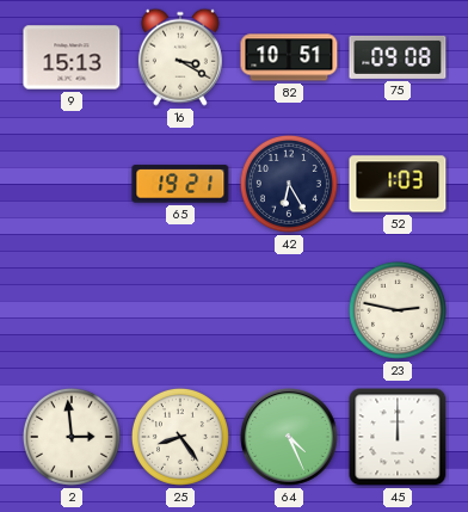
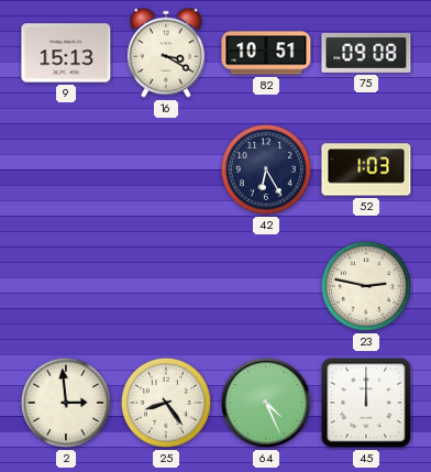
65: 19:21 -> none (180, 184)
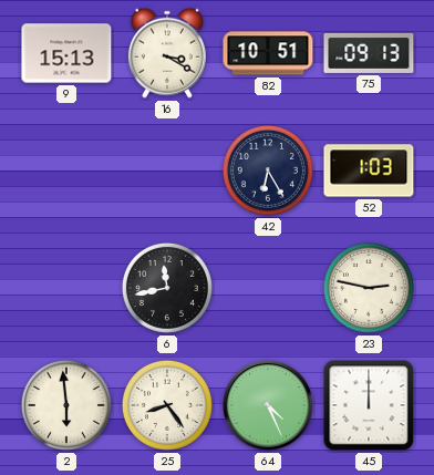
75: 09:08 -> 09:13 (369, 53)
6: none -> 11:43 (167, 288)
2: 2:59 -> 5:59 (66, 405)
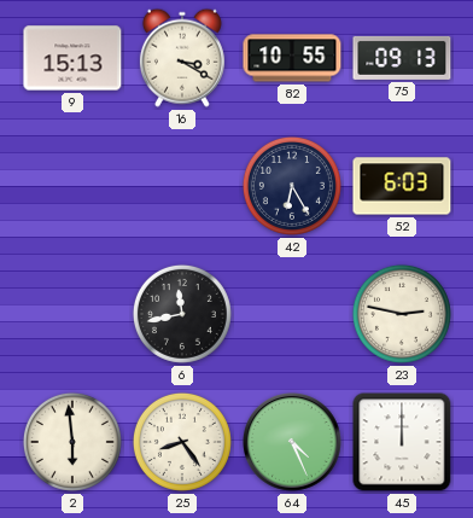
82: 10:51 -> 10:55 (292, 58)
52: 1:03 -> 6:03 (402, 186)
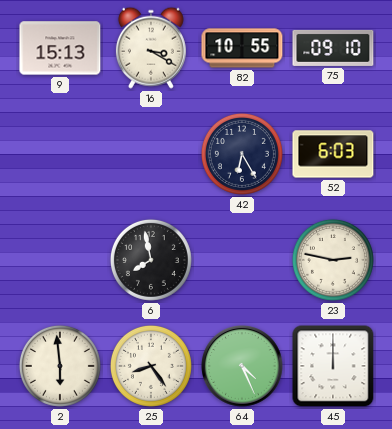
75: 09:13 -> 09:10 (333, 48)
6: 11:43 -> 7:58 (151, 260)
